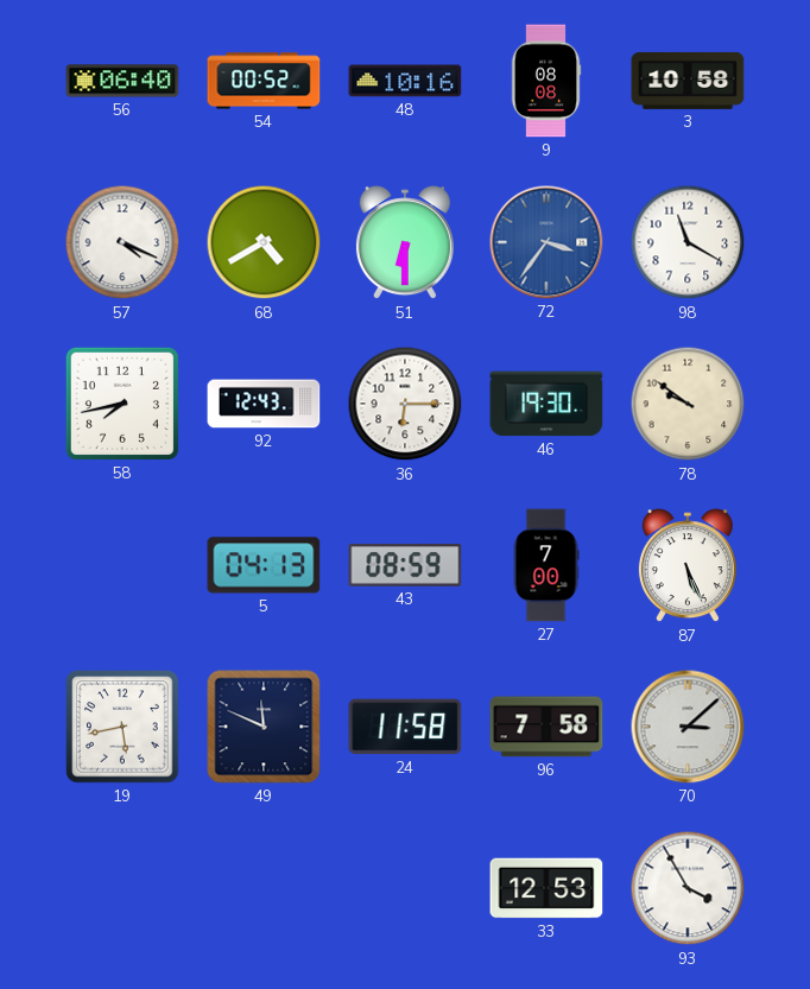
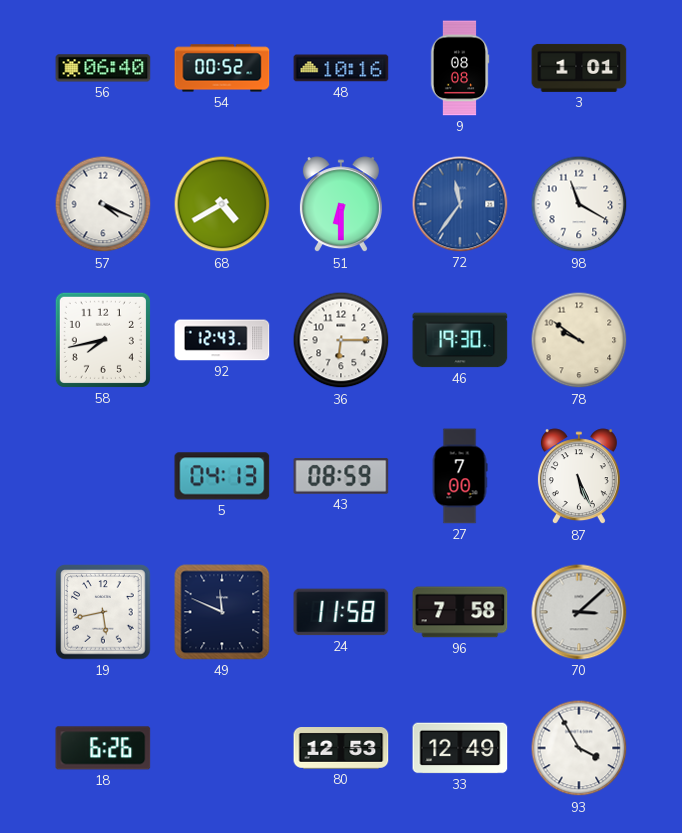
3: 10:58 -> 1:01 (579, 68)
72: 3:36 -> 11:36 (460, 204)
18: none -> 6:26 (103, 748)
80: none -> 12:53 (341, 749)
33: 12:53 -> 12:49 (460, 748)
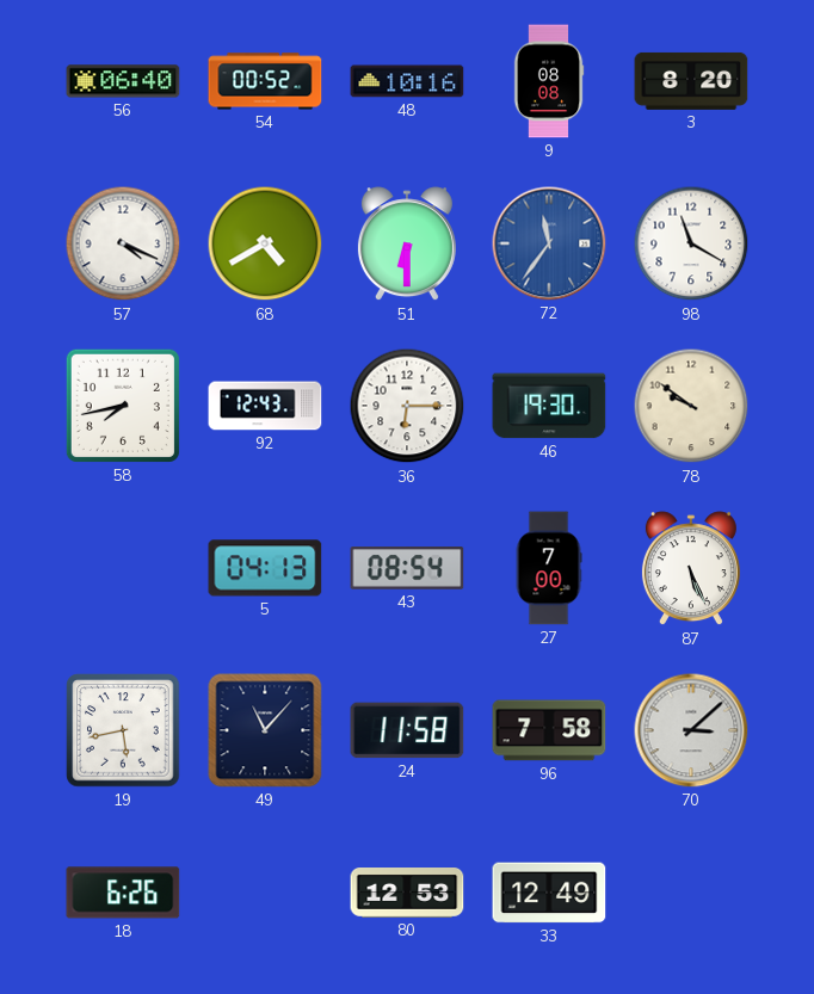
3: 1:01 -> 8:20 (691, 81)
43: 08:59 -> 08:54 (407, 568)
49: 11:49 -> 11:07 (265, 730)
93: 3:55 -> none (579, 748)
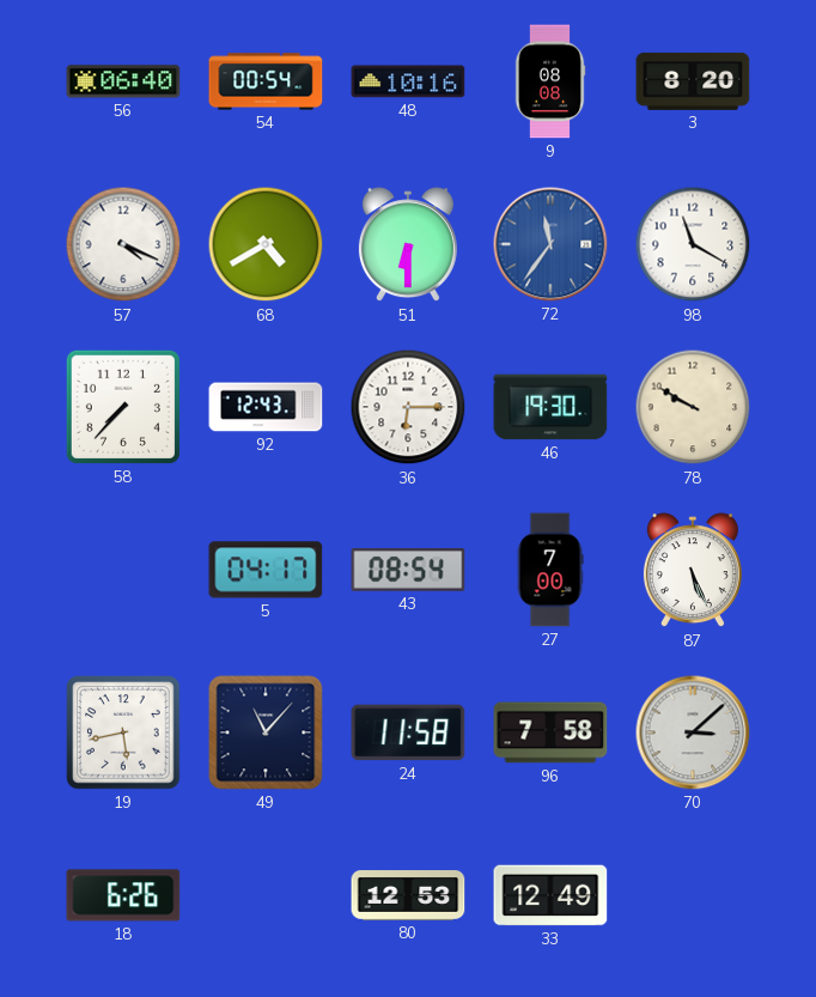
54: 00:52 -> 00:54 (266, 81)
58: 7:43 -> 7:37 (123, 407)
78: 9:51 -> 9:50 (693, 407)
5: 04:13 -> 04:17 (266, 570)
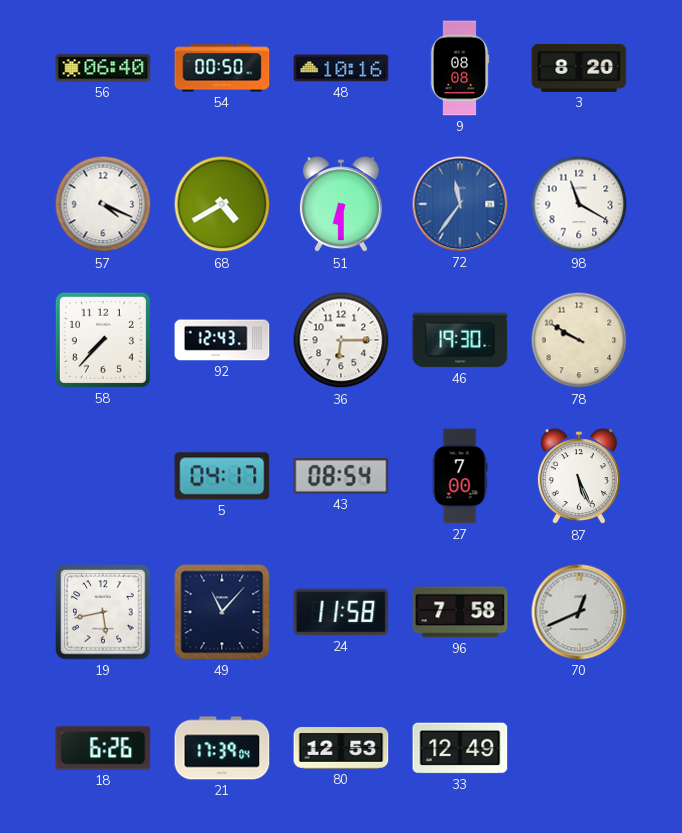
54: 00:54 -> 00:50 (222, 68)
70: 3:08 -> 12:41 (579, 612)
21: none -> 17:39 (222, 748)
